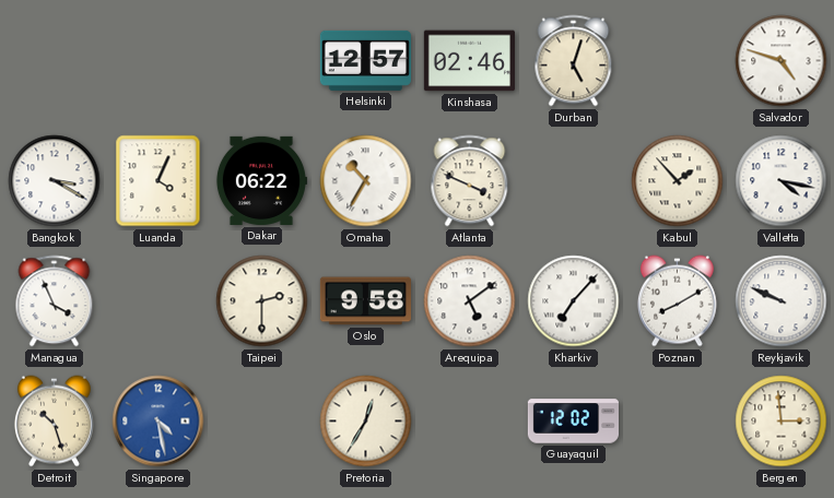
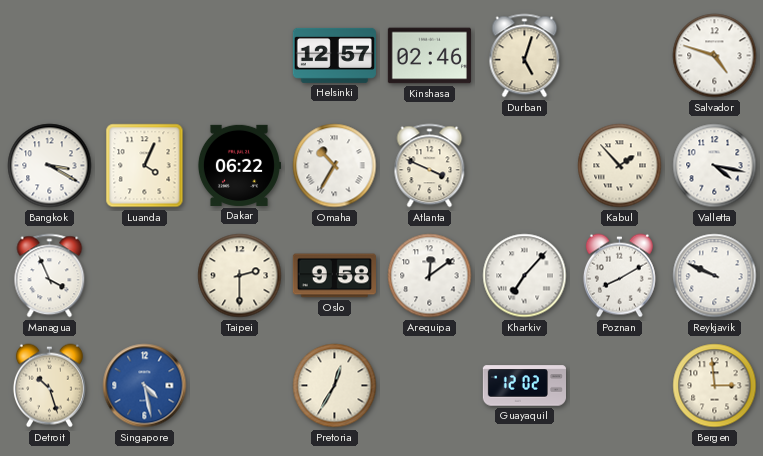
Arequipa: 5:09 -> 12:09 (430, 276)
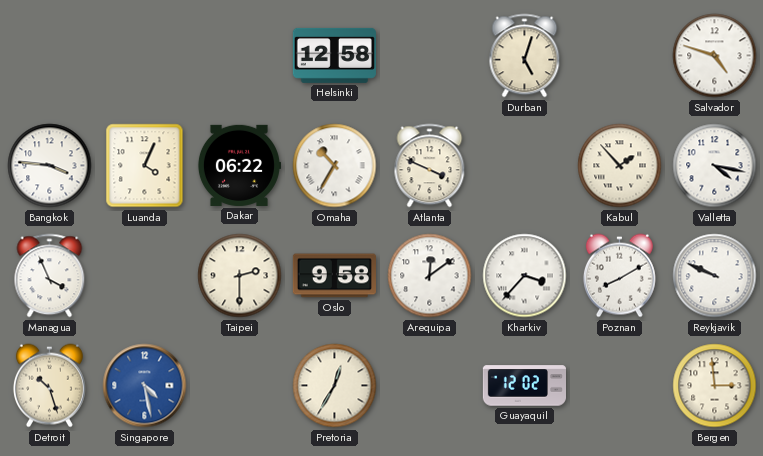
Helsinki: 12:57 -> 12:58 (334, 55)
Kinshasa: 02:46 -> none (429, 56)
Bangkok: 3:20 -> 3:46 (50, 166)
Kharkiv: 7:07 -> 3:37 (525, 276)
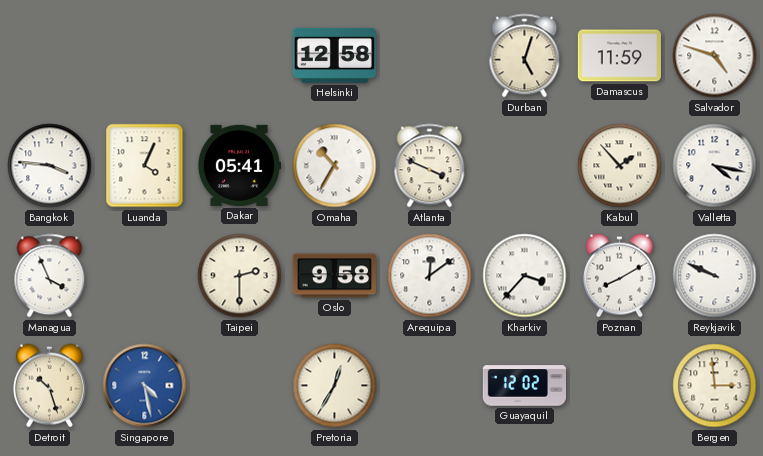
Damascus: none -> 11:59 (619, 56)
Dakar: 06:22 -> 05:41 (239, 165)
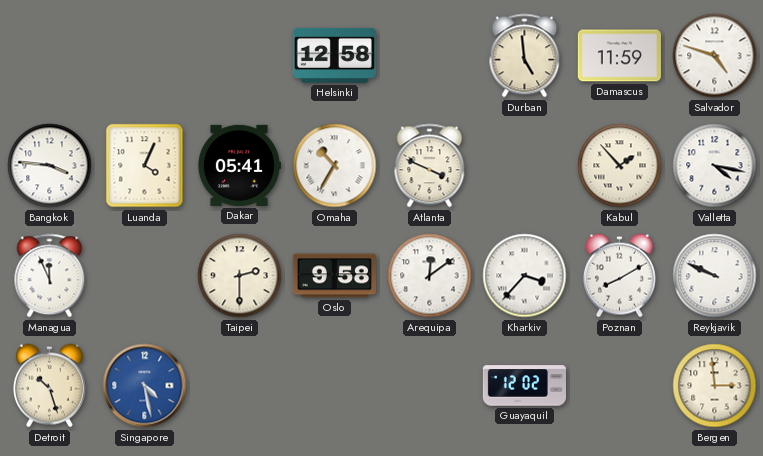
Durban: 5:03 -> 4:59 (525, 56)
Managua: 3:56 -> 11:56 (50, 276)
Pretoria: 12:35 -> none (335, 386)
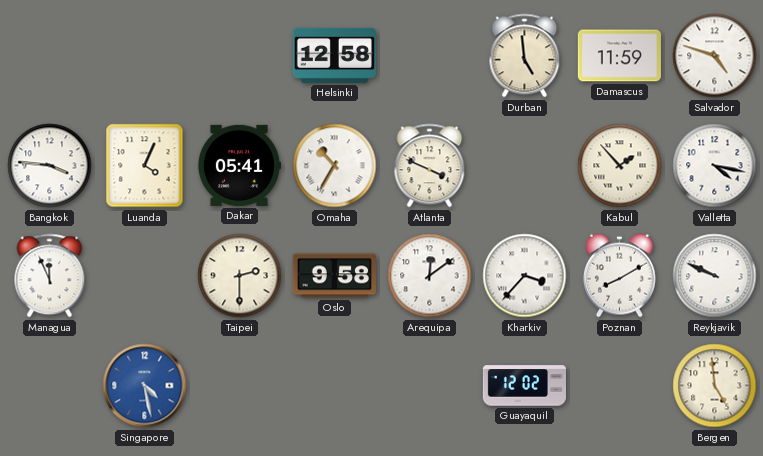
Detroit: 10:27 -> none (49, 386)
Bergen: 2:59 -> 4:59 (715, 386)
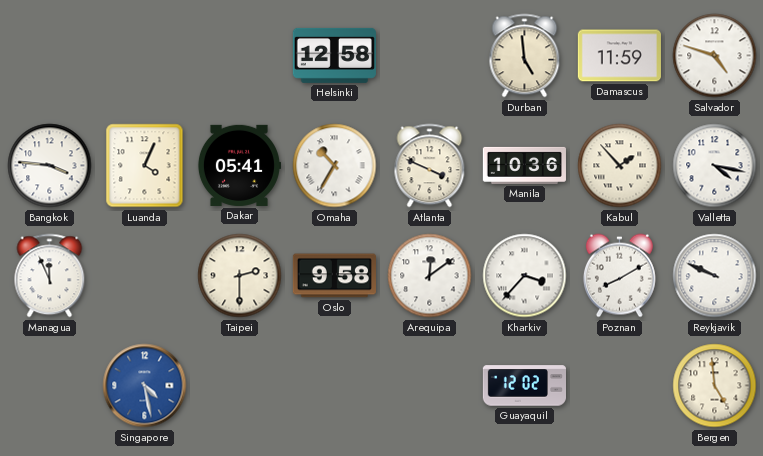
Manila: none -> 10:36 (524, 165)
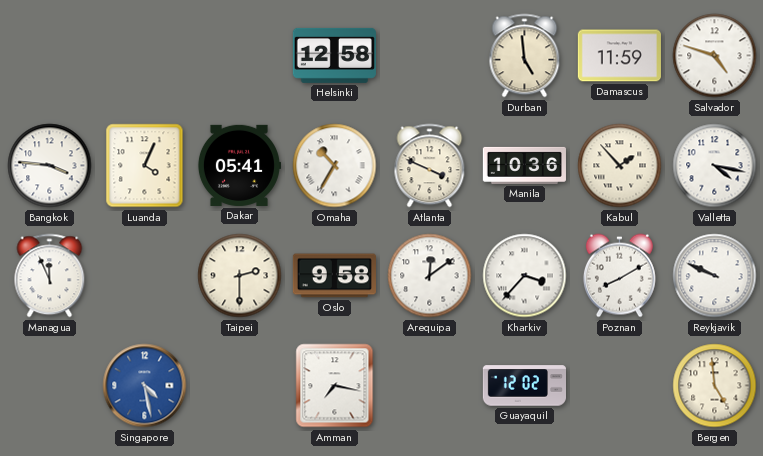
Amman: none -> 7:17 (335, 386)
